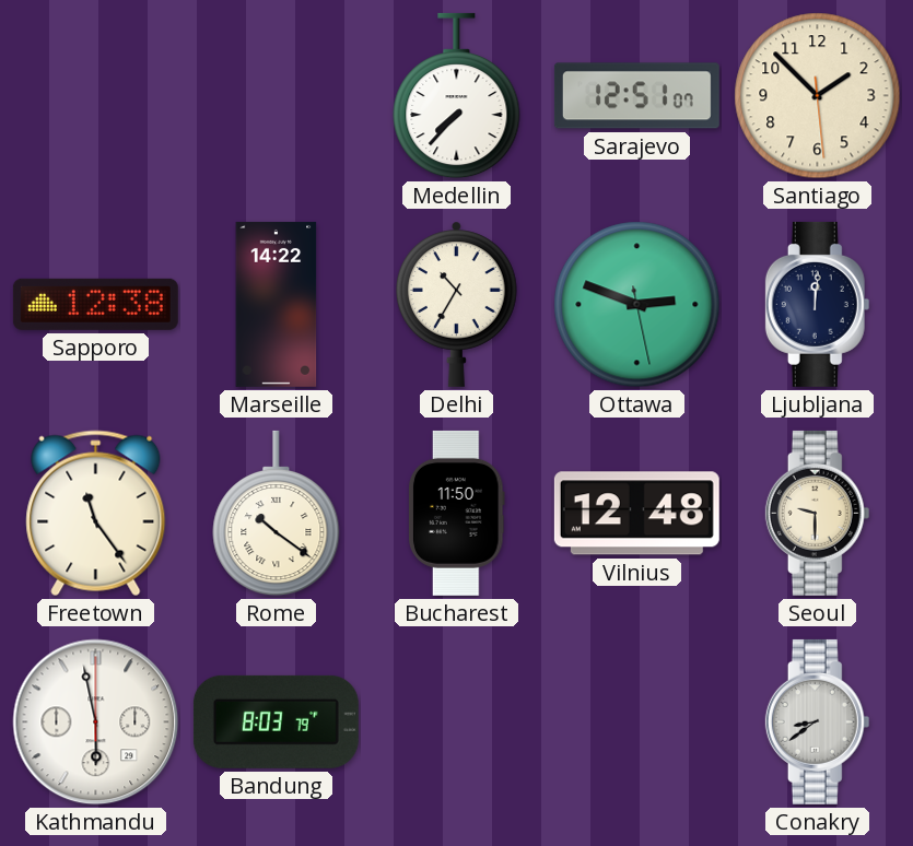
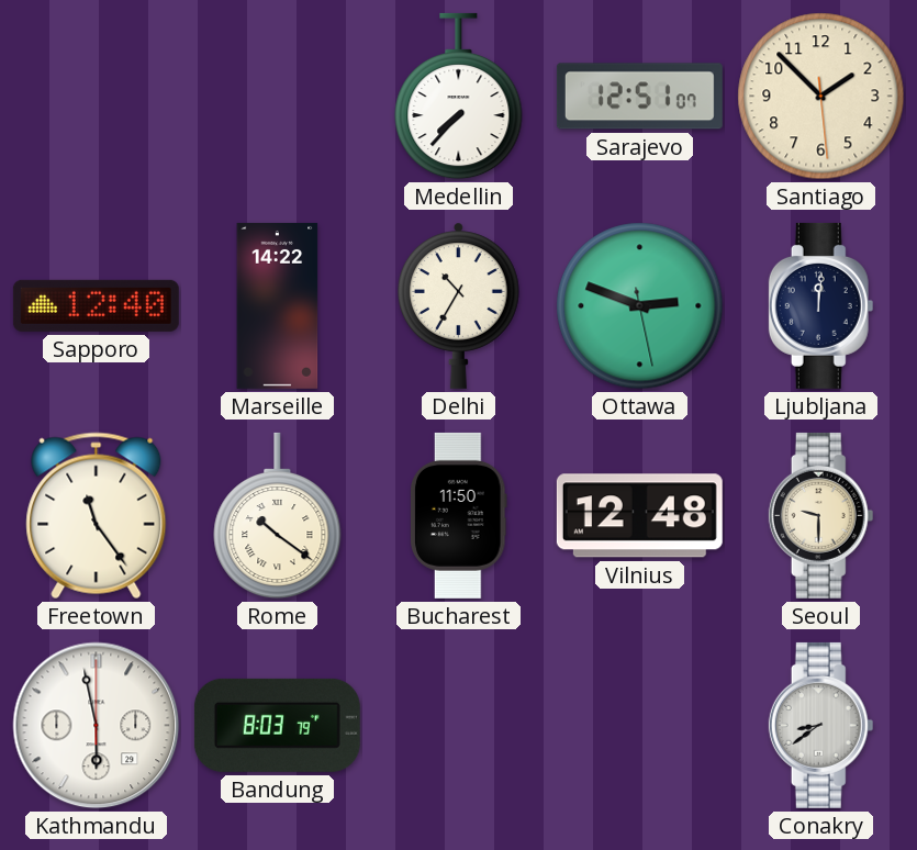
Sapporo: 12:38 -> 12:40 (96, 305)
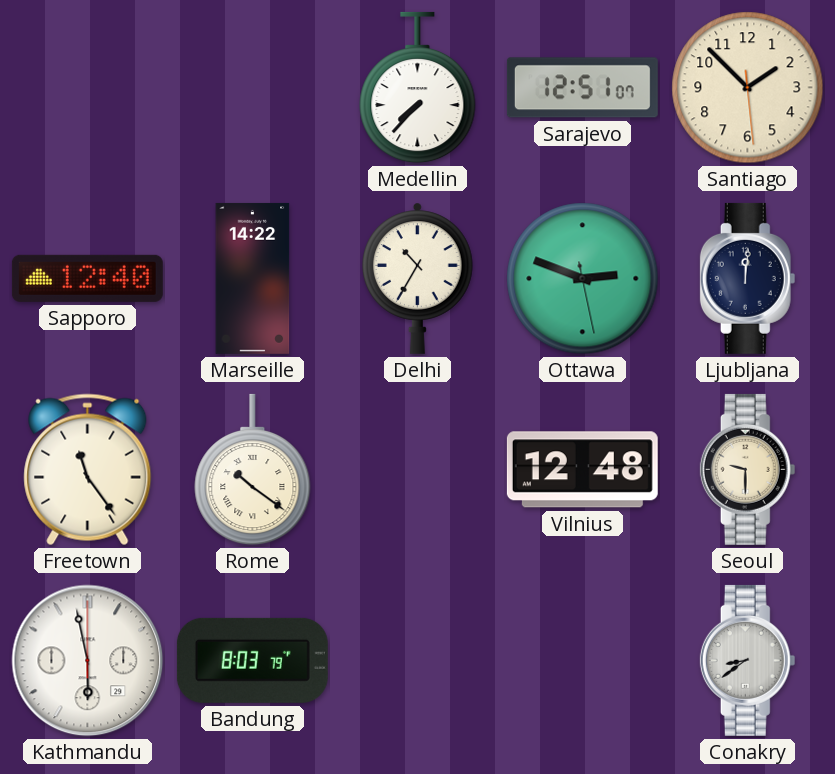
Bucharest: 11:50 -> none (459, 515)
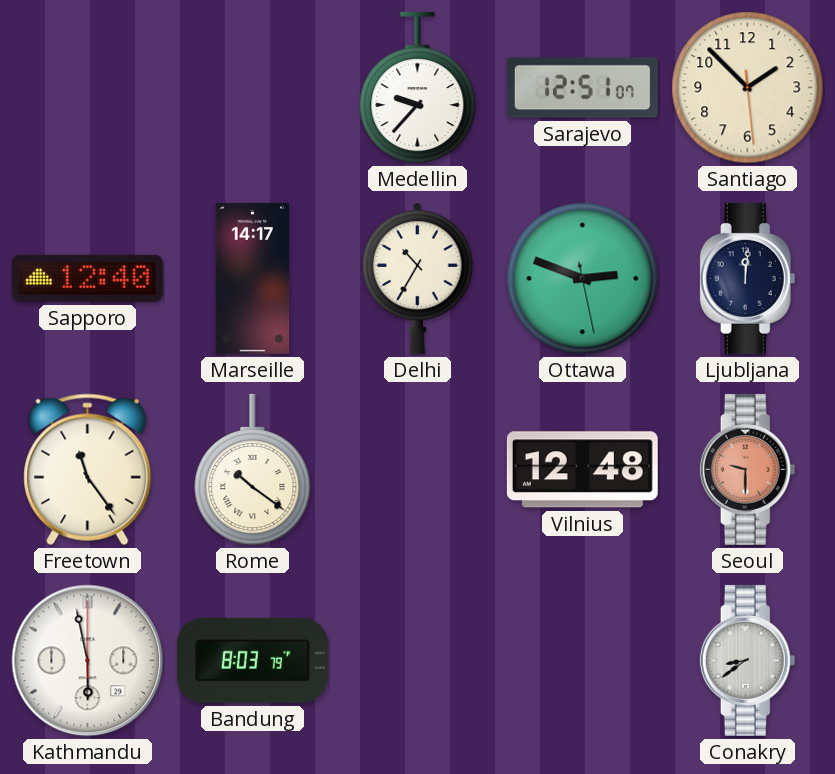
Medellin: 7:37 -> 9:37 (418, 88)
Marseille: 14:22 -> 14:17 (253, 278)
Seoul dial: cream -> salmon (748, 469)
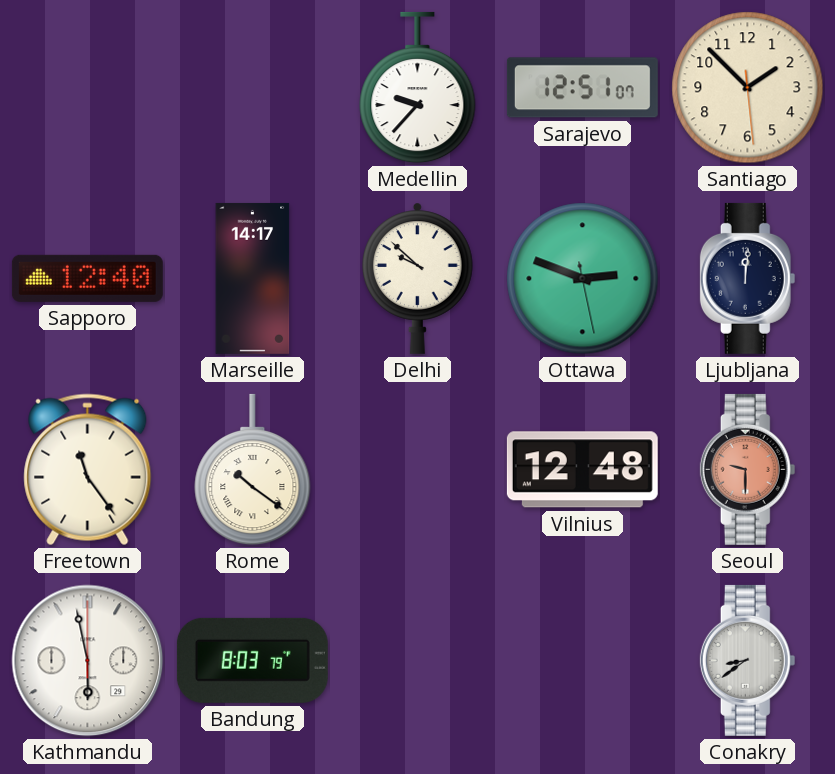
Delhi: 10:35 -> 9:52 (417, 278)
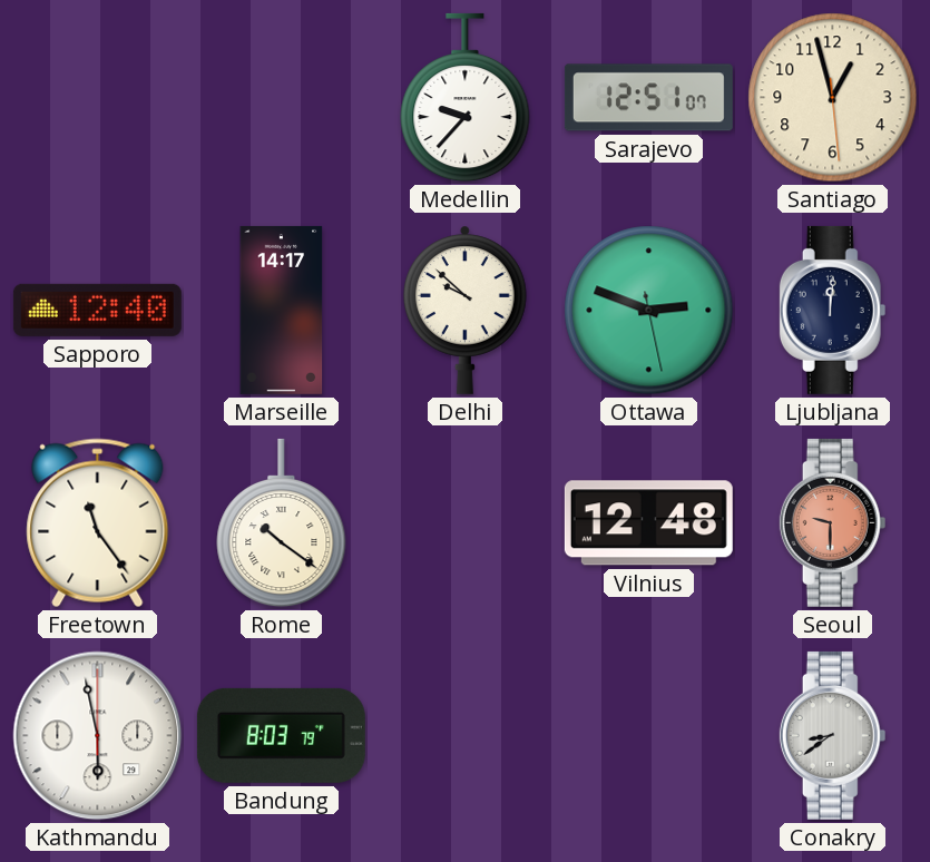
Santiago: 1:52 -> 12:57 (833, 98)
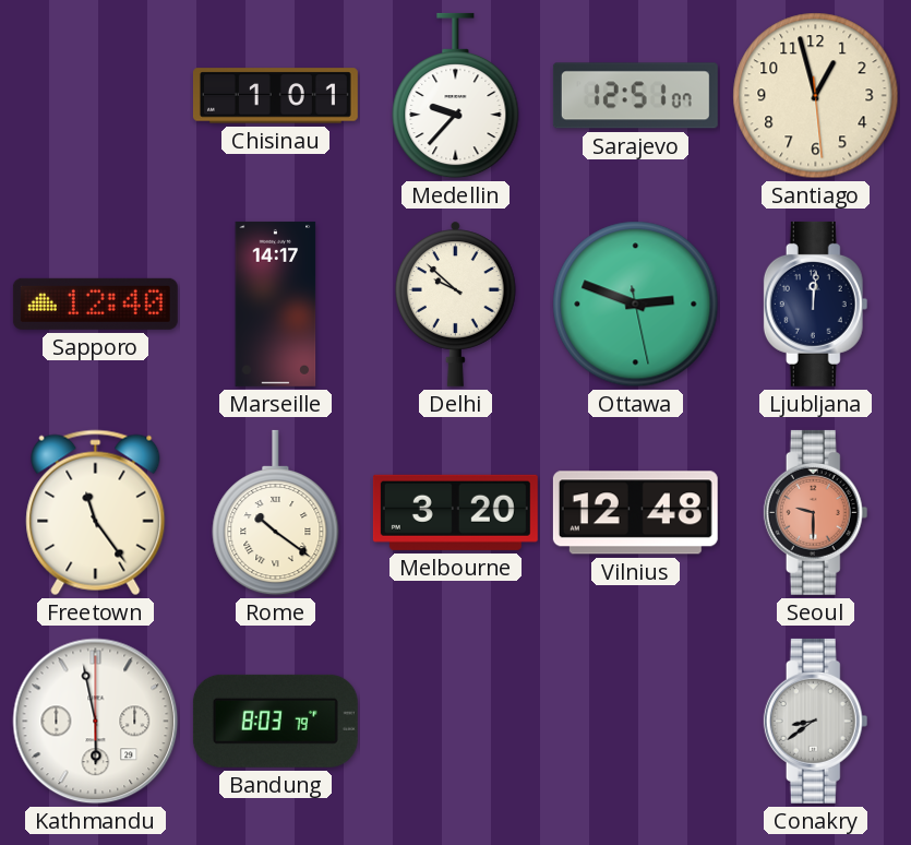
Chisinau: none -> 1:01 (275, 96)
Melbourne: none -> 3:20 (455, 512)
